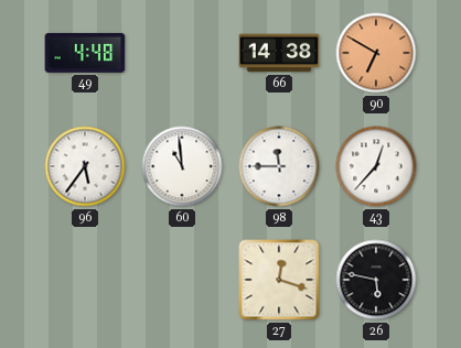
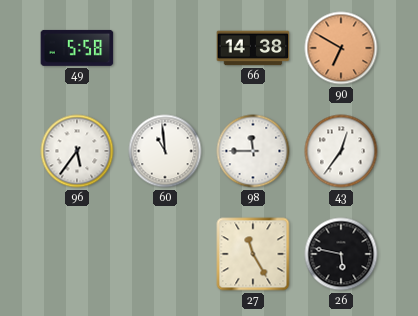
49: 4:48 -> 5:58 (77, 48)
43: 12:37 -> 12:36 (341, 151)
27: 12:18 -> 11:25 (253, 254)
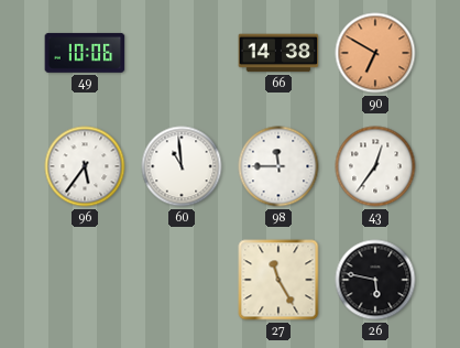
49: 5:58 -> 10:06 (85, 53)
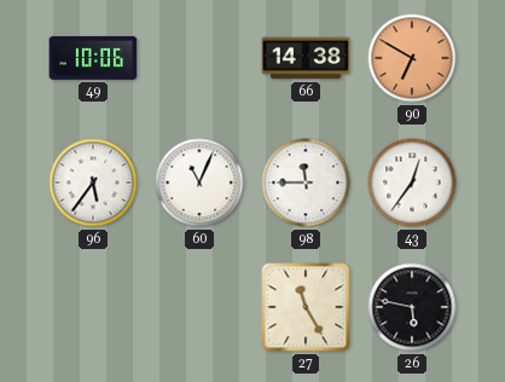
60: 10:59 -> 11:04 (199, 183)
